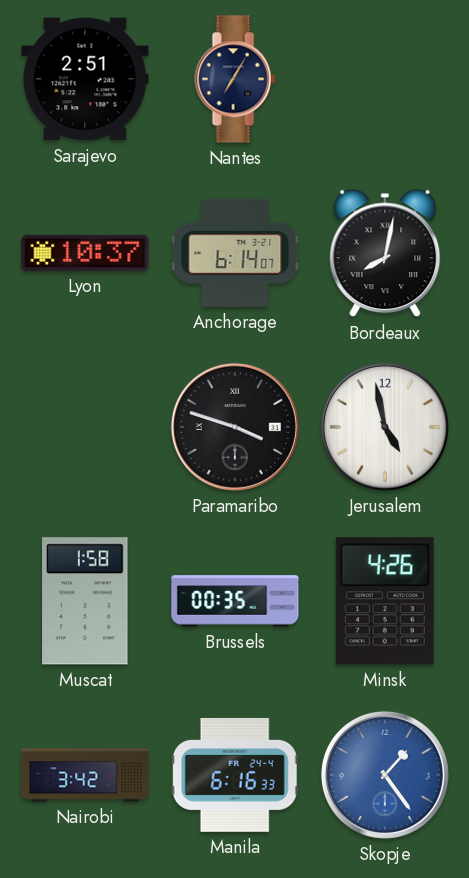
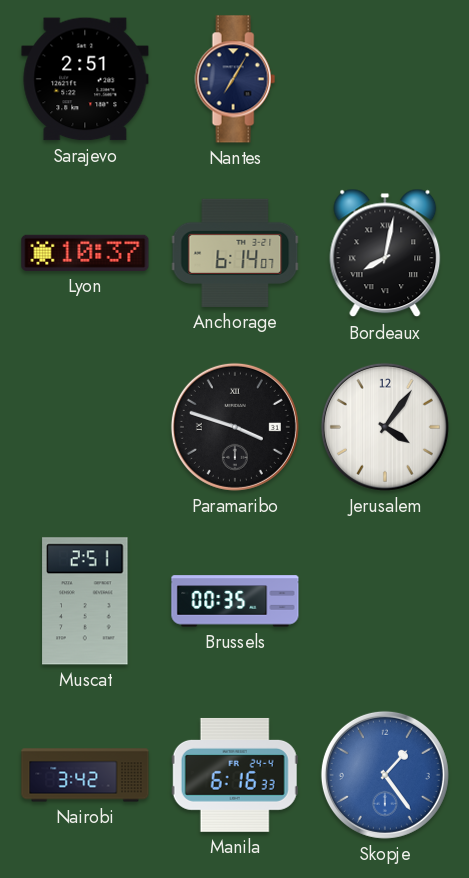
Jerusalem: 4:58 -> 4:06 (385, 427)
Muscat: 1:58 -> 2:51 (85, 601)
Minsk: 4:26 -> none (385, 601)
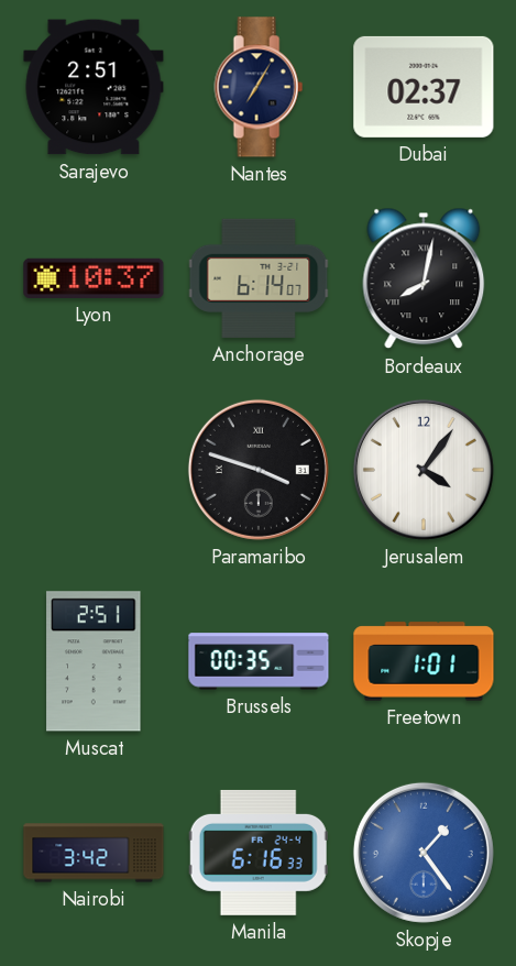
Dubai: none -> 02:37 (424, 87)
Freetown: none -> 1:01 (424, 661)
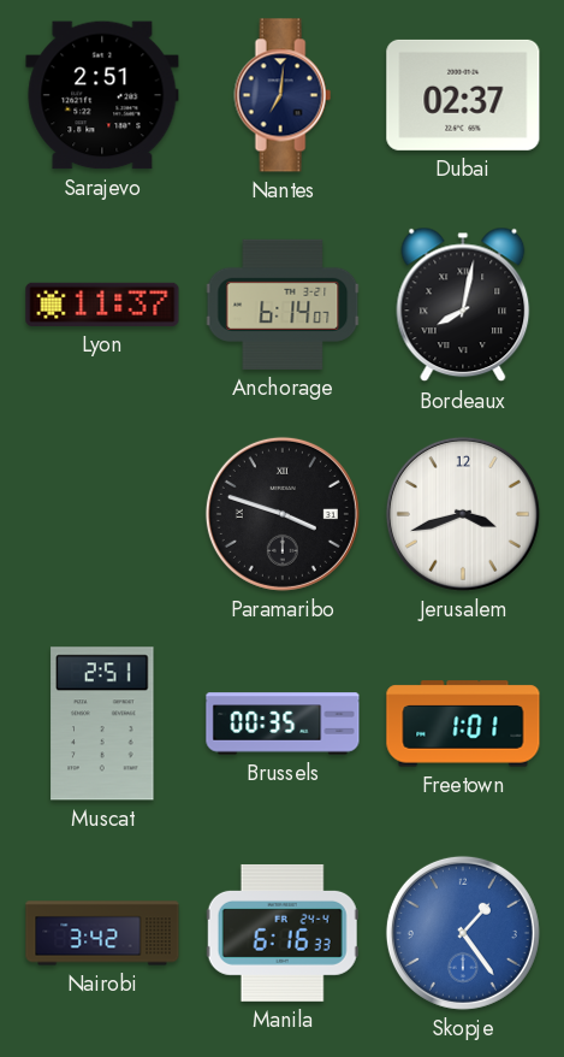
Nantes: 7:05 -> 7:01 (283, 95)
Lyon: 10:37 -> 11:37 (102, 305)
Jerusalem: 4:06 -> 3:42 (463, 514)
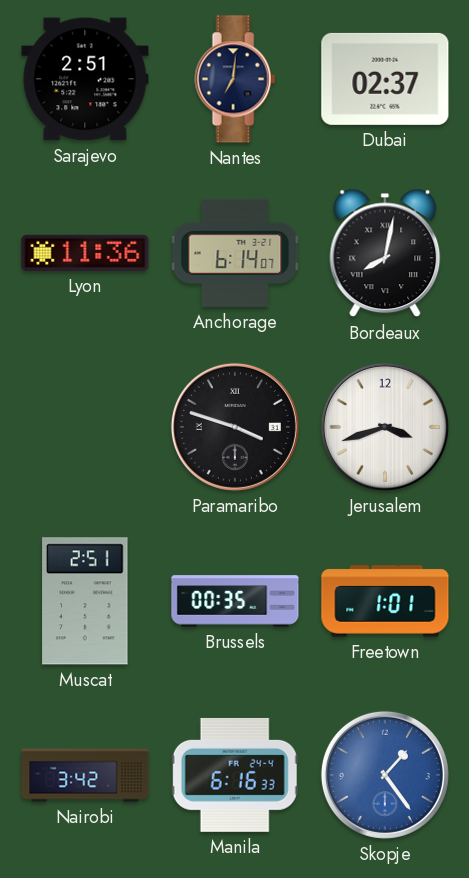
Lyon: 11:37 -> 11:36 (85, 253)
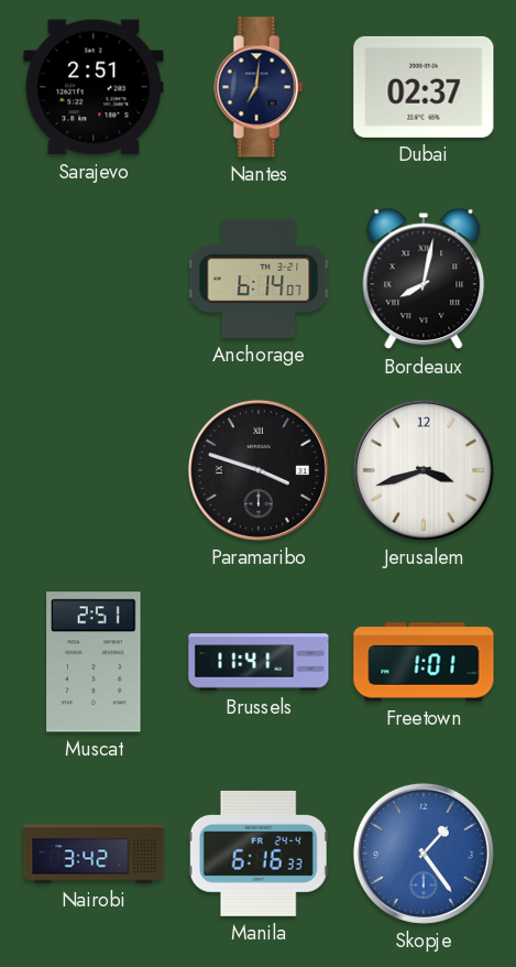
Lyon: 11:36 -> none (85, 253)
Brussels: 00:35 -> 11:41 (259, 662)
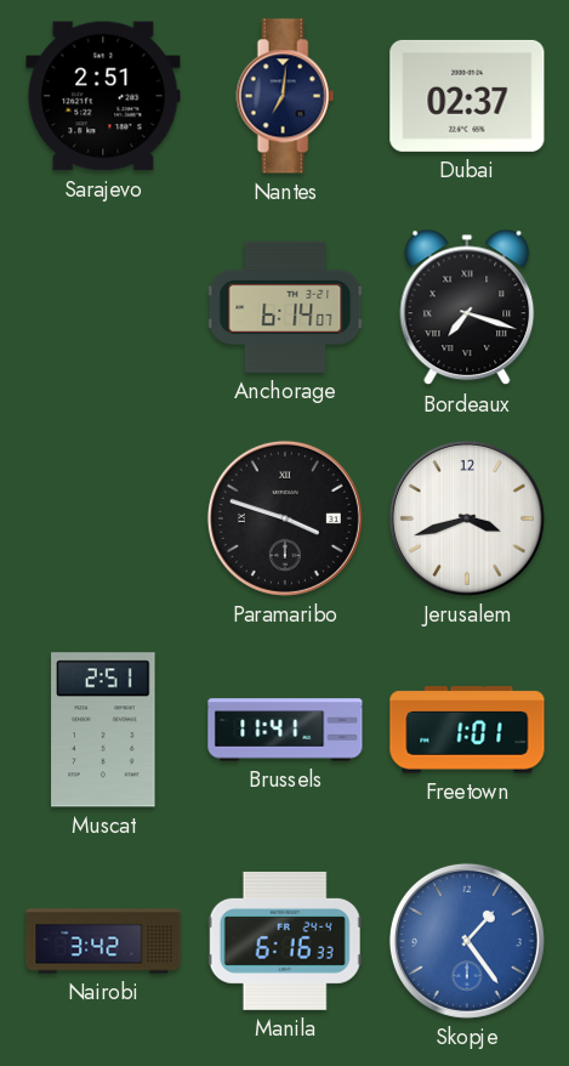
Bordeaux: 8:02 -> 7:18 (467, 307)
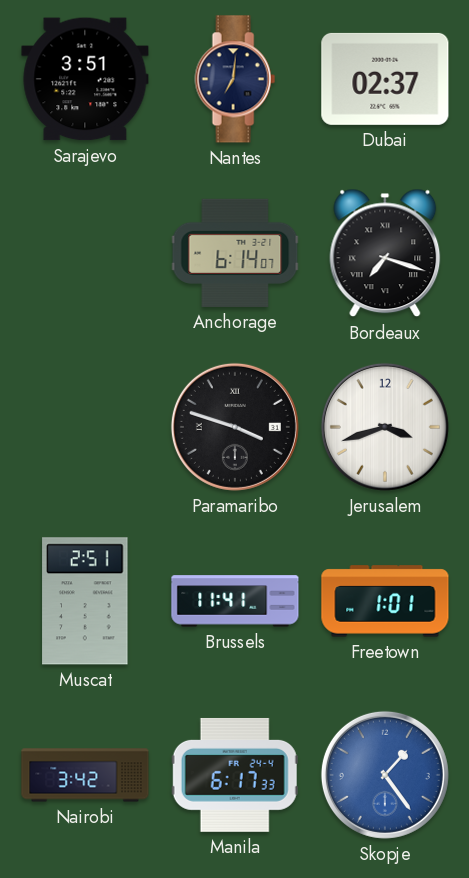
Sarajevo: 2:51 -> 3:51 (85, 79)
Manila: 6:16 -> 6:17 (235, 775)
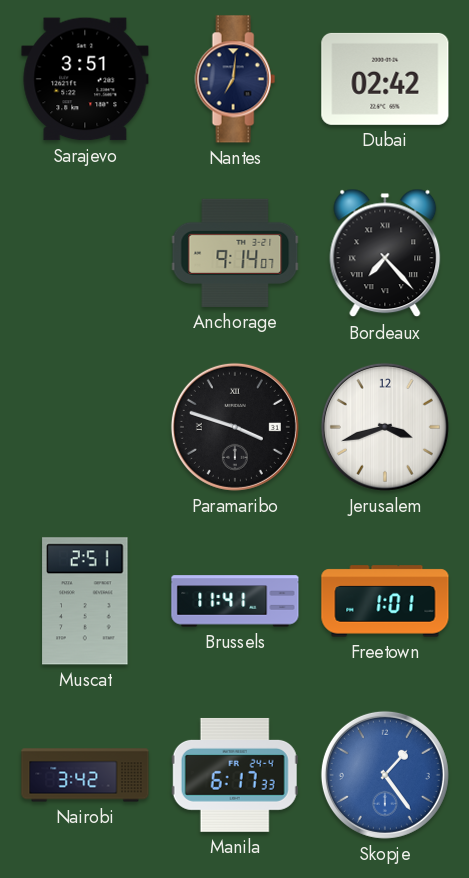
Dubai: 02:37 -> 02:42 (385, 79)
Anchorage: 6:14 -> 9:14 (235, 253)
Bordeaux: 7:18 -> 7:23 (385, 253)
